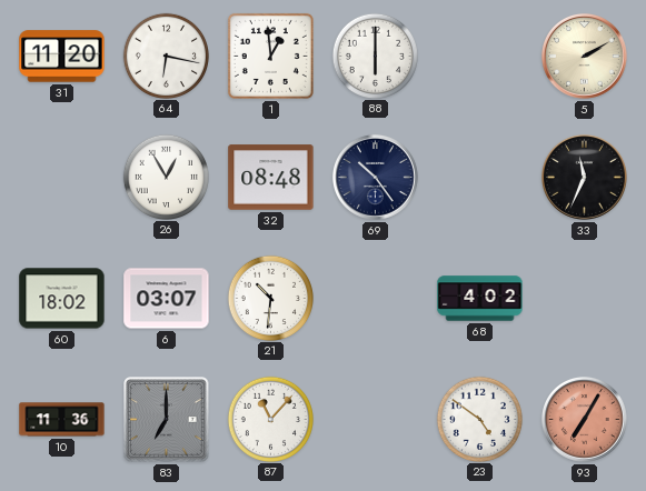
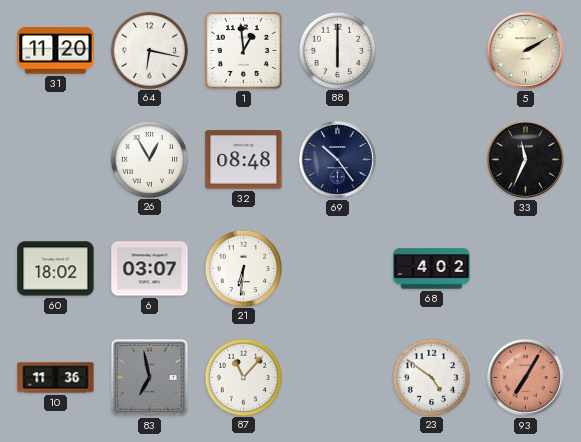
21: 10:31 -> 6:31 (243, 268)
83: 7:00 -> 6:58 (150, 378)
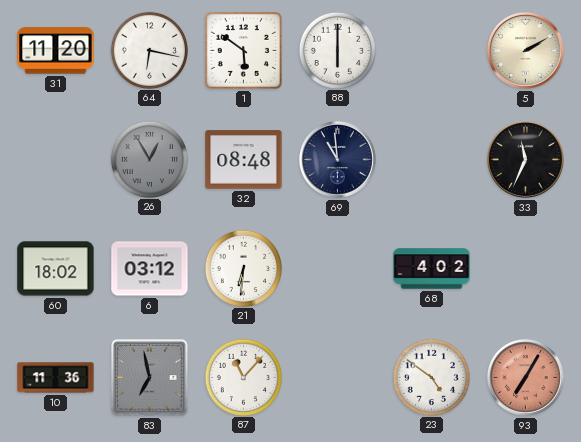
1: 12:59 -> 5:51 (243, 50)
26 dial: white -> grey (149, 159)
69: 10:24 -> 10:59 (337, 159)
6: 03:07 -> 03:12 (150, 269)
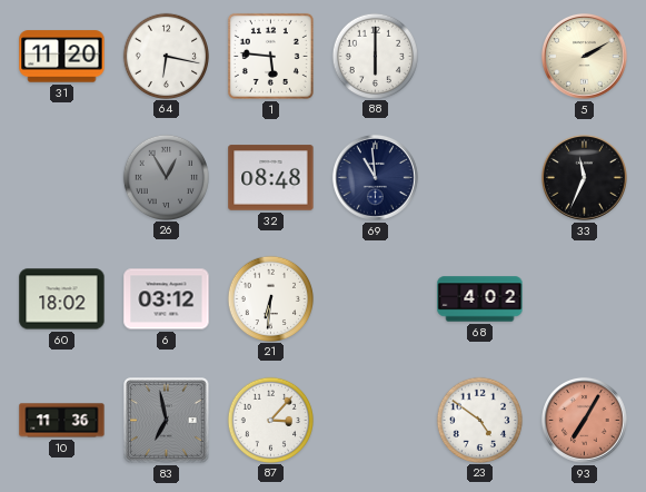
1: 5:51 -> 5:46 (270, 56)
87: 11:07 -> 3:07 (270, 420)
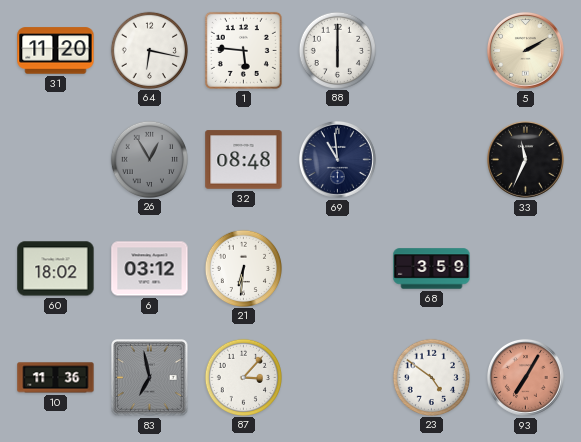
68: 4:02 -> 3:59 (432, 269)
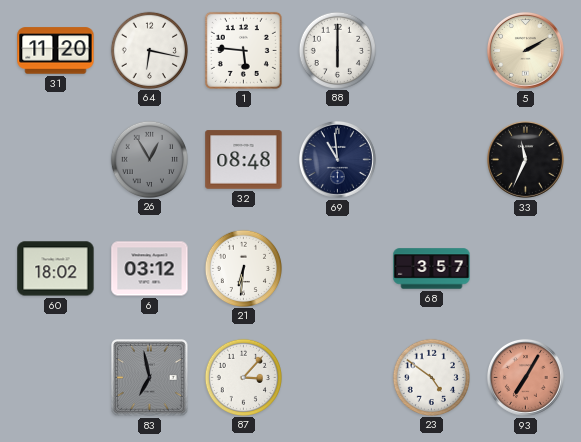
68: 3:59 -> 3:57 (432, 269)
10: 11:36 -> none (56, 378)
